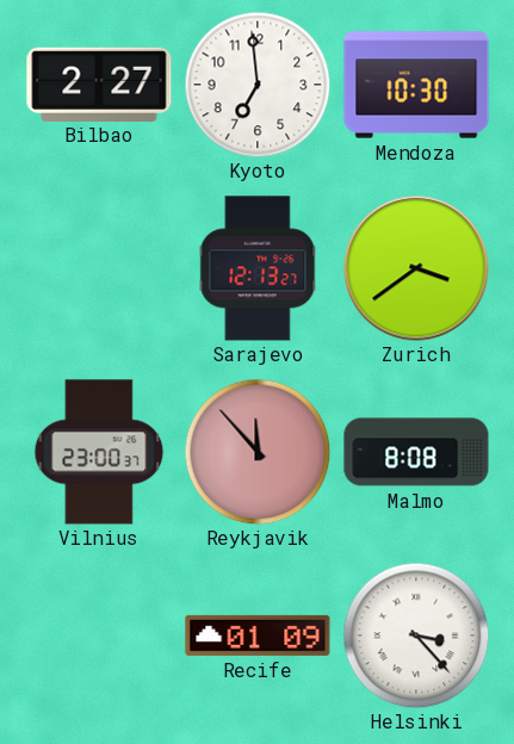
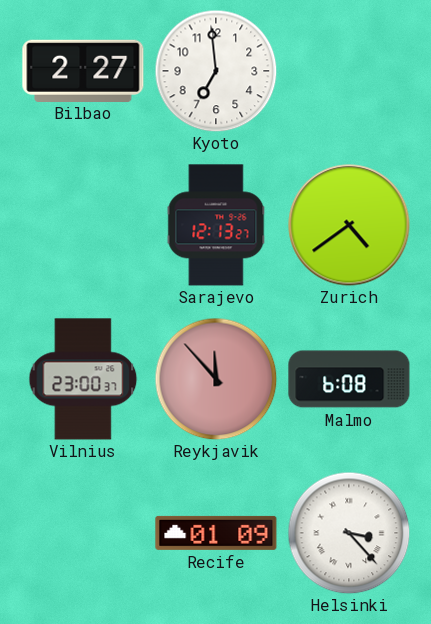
Mendoza: 10:30 -> none (416, 85)
Zurich: 3:39 -> 4:39 (349, 225)
Malmo: 8:08 -> 6:08 (349, 379)
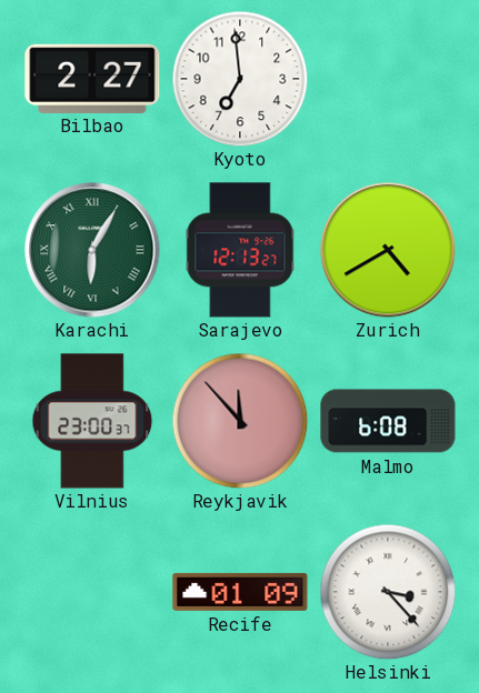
Karachi: none -> 6:05 (92, 250)
Zurich: 4:39 -> 4:40 (388, 250)
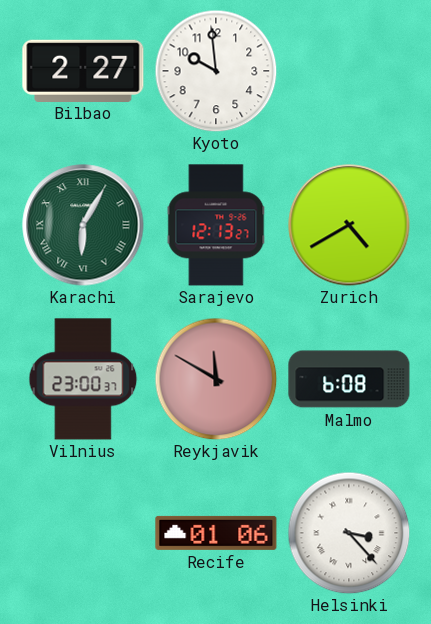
Kyoto: 6:59 -> 9:59 (216, 71)
Reykjavik: 11:53 -> 11:50 (216, 379)
Recife: 01:09 -> 01:06 (216, 533)
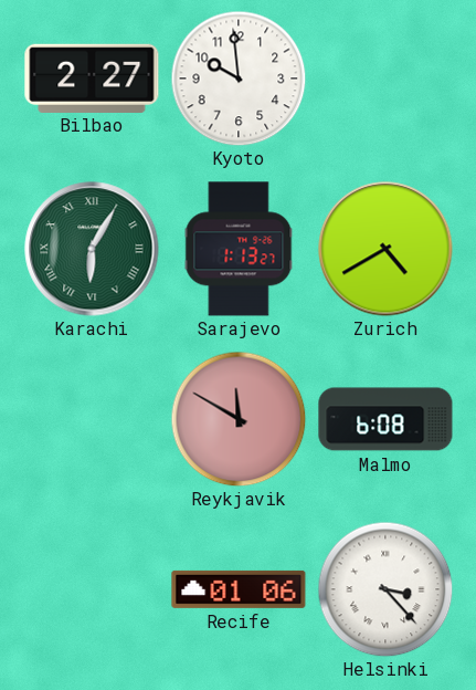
Sarajevo: 12:13 -> 1:13 (239, 249)
Vilnius: 23:00 -> none (83, 379)
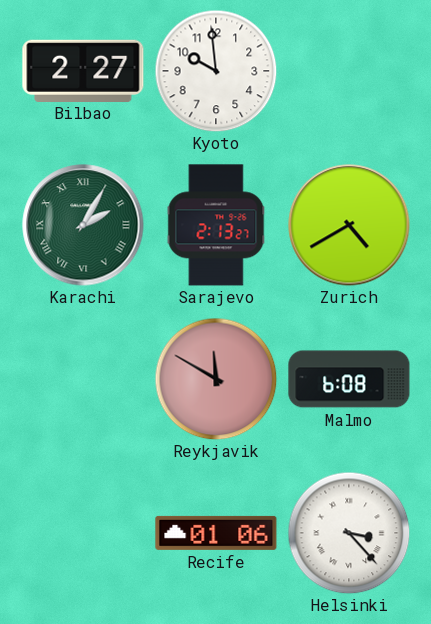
Karachi: 6:05 -> 2:05 (83, 225)
Sarajevo: 1:13 -> 2:13 (216, 225)
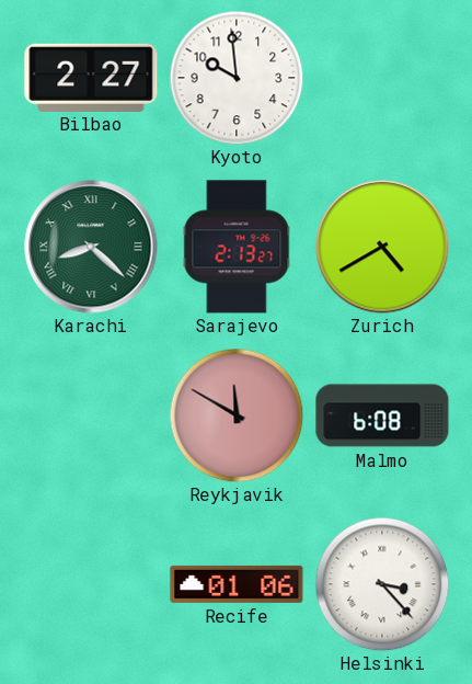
Karachi: 2:05 -> 8:22 (91, 247)
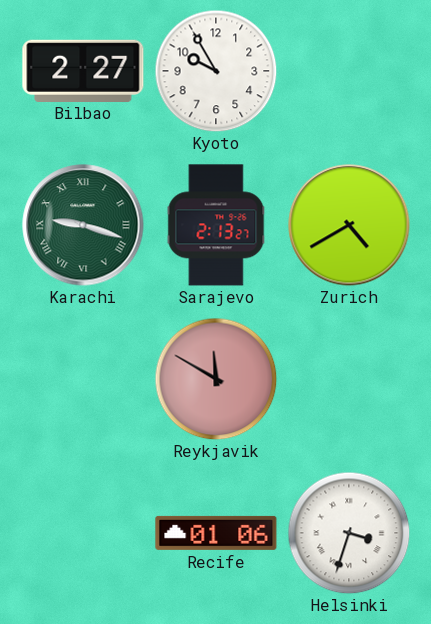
Kyoto: 9:59 -> 9:55 (216, 71)
Karachi: 8:22 -> 9:18 (83, 225)
Malmo: 6:08 -> none (382, 415)
Helsinki: 3:23 -> 3:33 (349, 533)
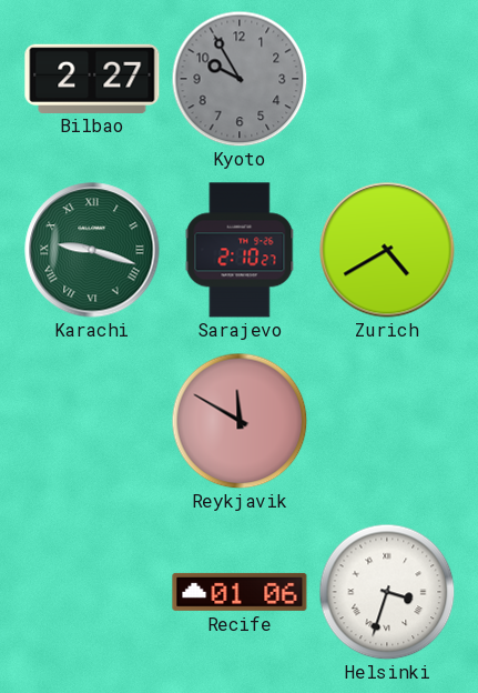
Kyoto dial: white -> grey (240, 79)
Sarajevo: 2:13 -> 2:10 (240, 250)
